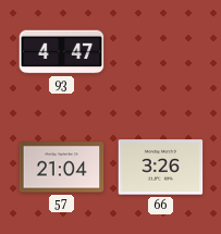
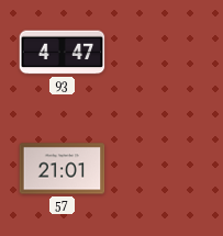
57: 21:04 -> 21:01 (63, 169)
66: 3:26 -> none (161, 168)
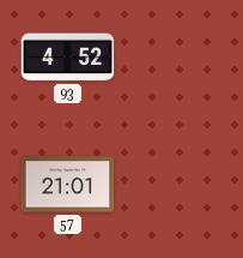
93: 4:47 -> 4:52 (68, 58)
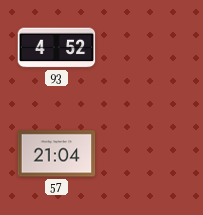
57: 21:01 -> 21:04 (57, 154)
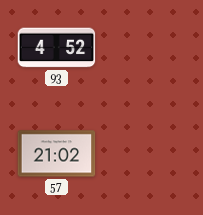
57: 21:04 -> 21:02 (57, 154)
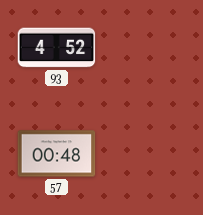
57: 21:02 -> 00:48 (57, 154)
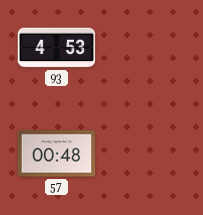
93: 4:52 -> 4:53 (57, 48)
